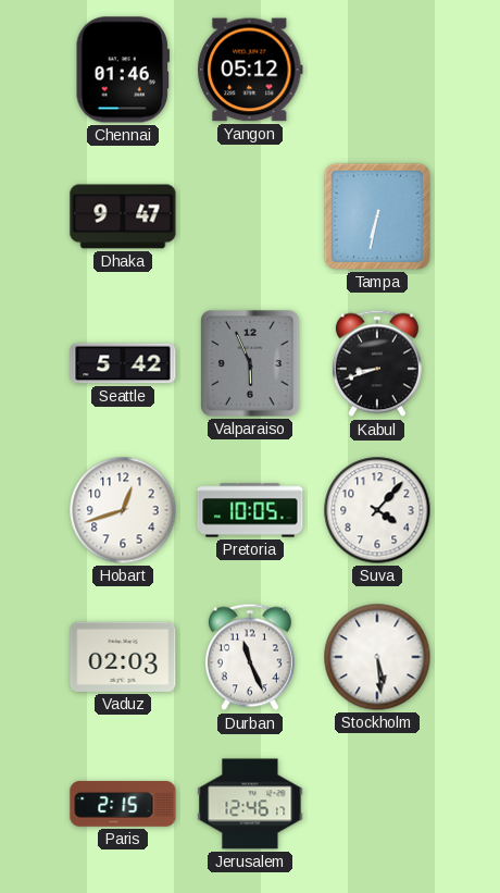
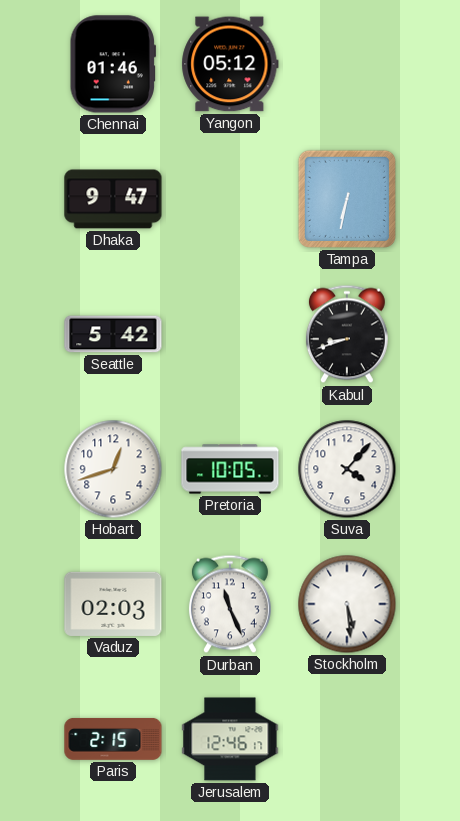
Valparaiso: 5:56 -> none (250, 363)
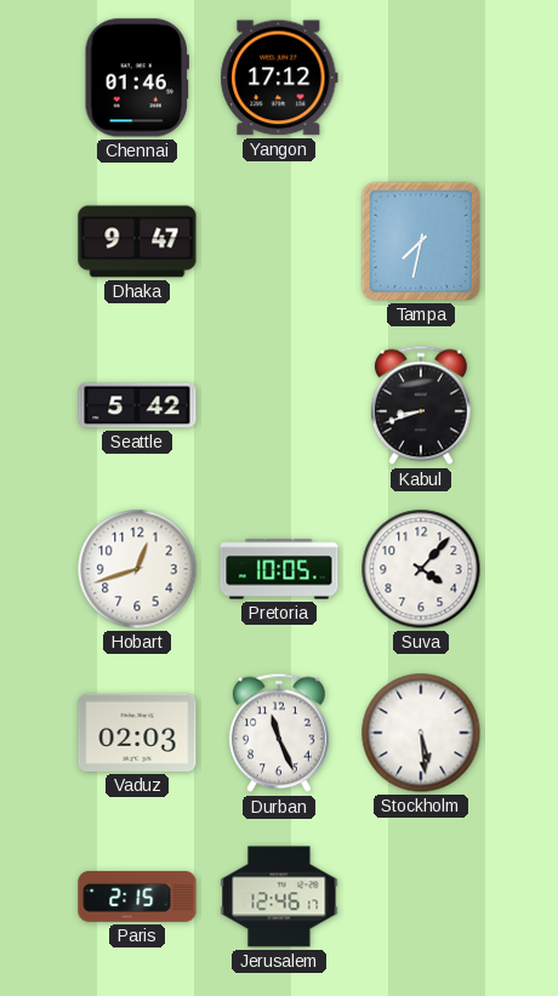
Yangon: 05:12 -> 17:12 (279, 78)
Tampa: 6:32 -> 7:32 (421, 241)
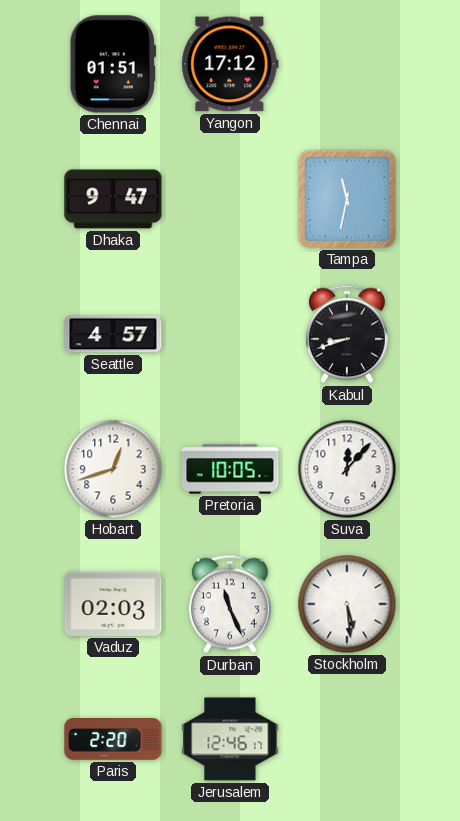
Chennai: 01:46 -> 01:51 (113, 64)
Tampa: 7:32 -> 11:32 (347, 199)
Seattle: 5:42 -> 4:57 (113, 334)
Suva: 4:07 -> 12:07 (347, 469)
Paris: 2:15 -> 2:20 (113, 739)
